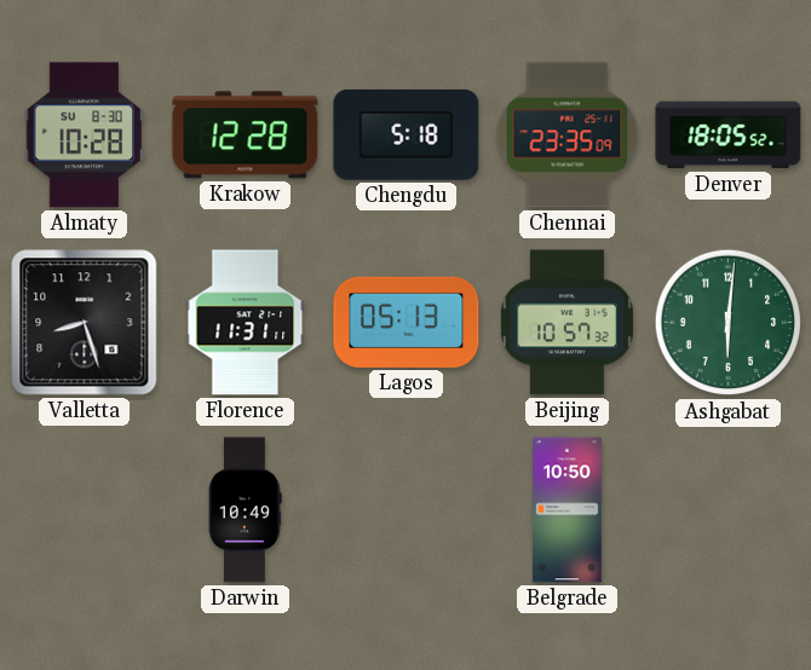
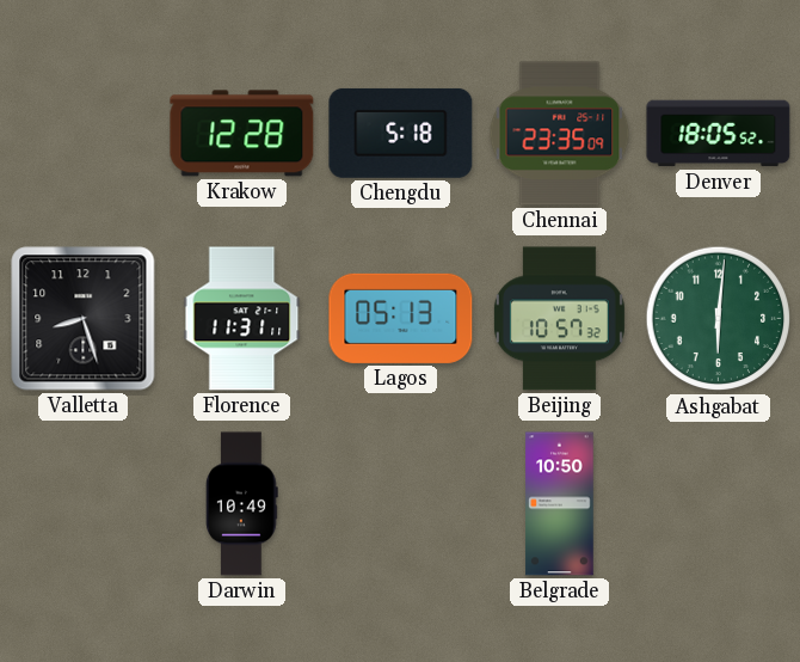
Almaty: 10:28 -> none (84, 135)
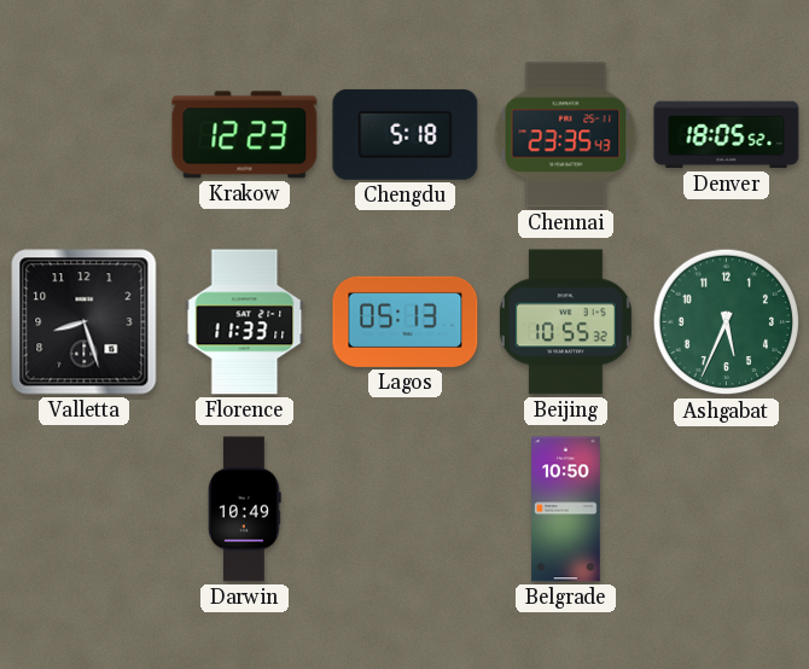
Krakow: 12:28 -> 12:23 (245, 135)
Chennai: 23:35:09 -> 23:35:43 (566, 135)
Florence: 11:31 -> 11:33 (245, 322)
Beijing: 10:57 -> 10:55 (565, 322)
Ashgabat: 6:01 -> 5:34 (727, 322)
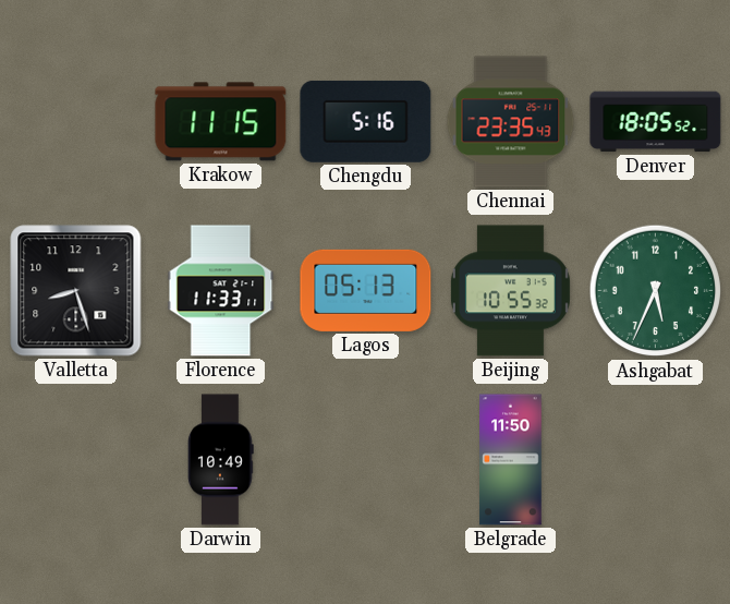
Krakow: 12:23 -> 11:15 (221, 122)
Chengdu: 5:18 -> 5:16 (366, 121)
Belgrade: 10:50 -> 11:50 (511, 460)
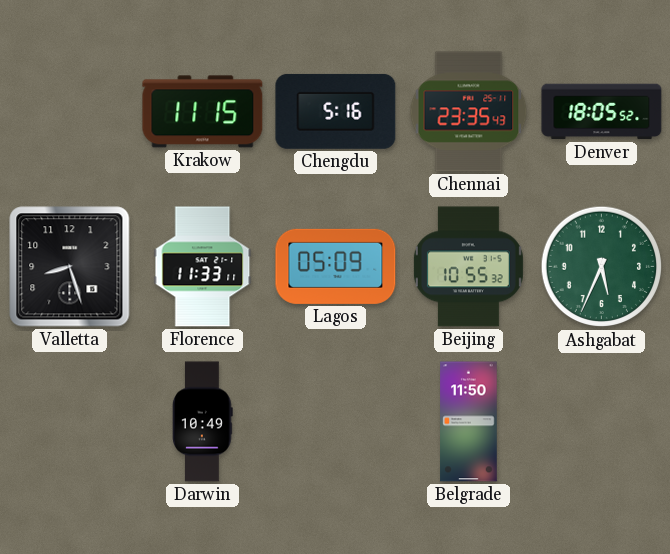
Lagos: 05:13 -> 05:09 (336, 266)
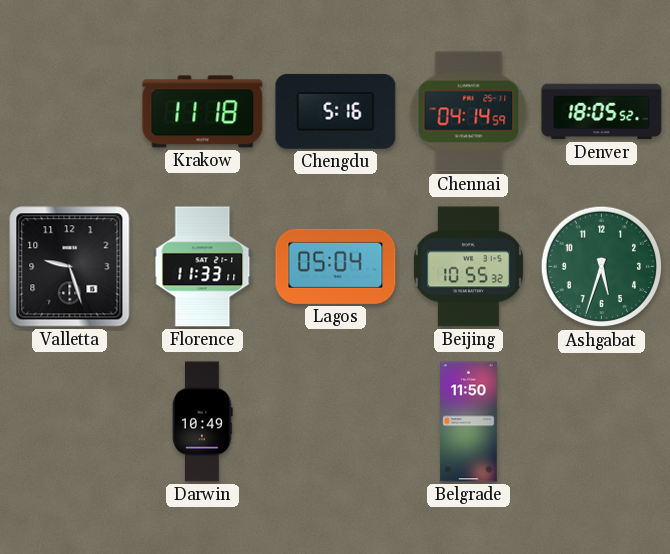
Krakow: 11:15 -> 11:18 (203, 112)
Chennai: 23:35 -> 04:14 (469, 112)
Valletta: 8:27 -> 9:27 (70, 267)
Lagos: 05:09 -> 05:04 (336, 266)
Ashgabat: 5:34 -> 5:33 (602, 267)
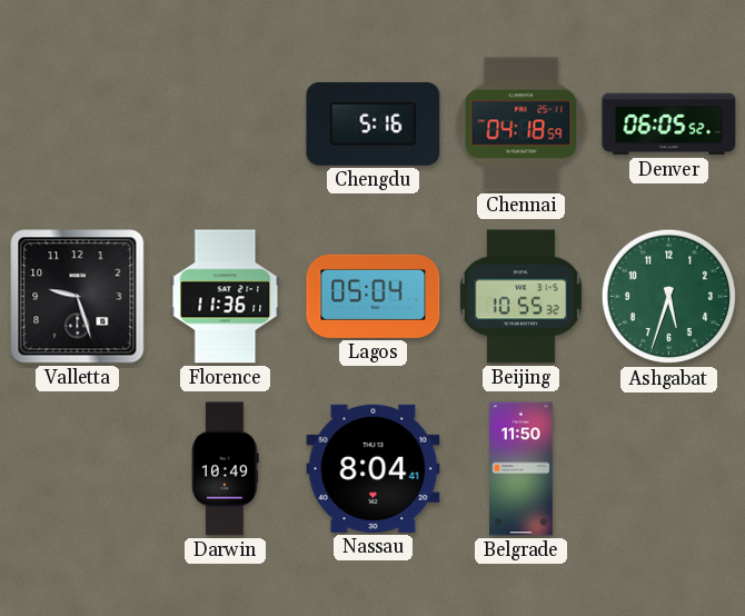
Krakow: 11:18 -> none (203, 112)
Chennai: 04:14 -> 04:18 (521, 125)
Denver: 18:05 -> 06:05 (669, 125)
Florence: 11:33 -> 11:36 (226, 297)
Nassau: none -> 8:04 (374, 468)
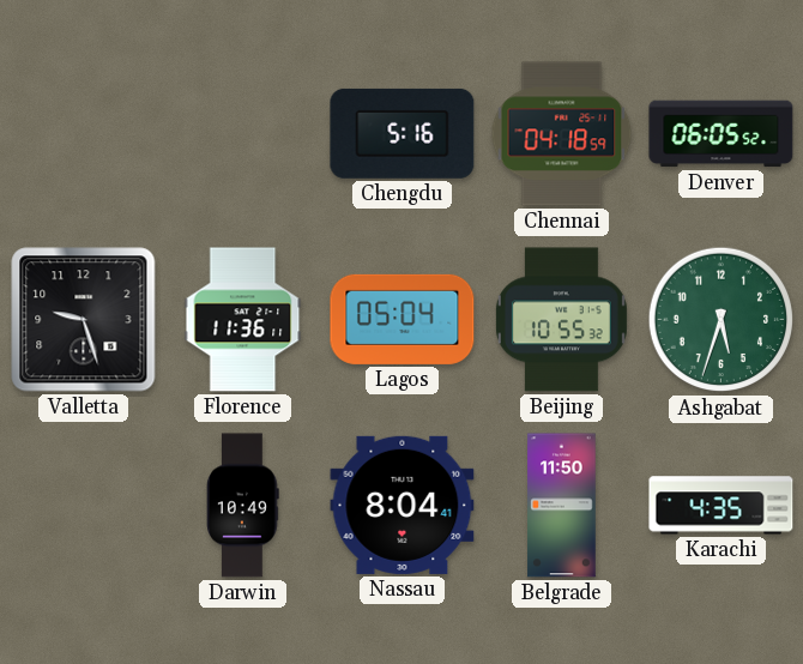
Karachi: none -> 4:35 (722, 506)
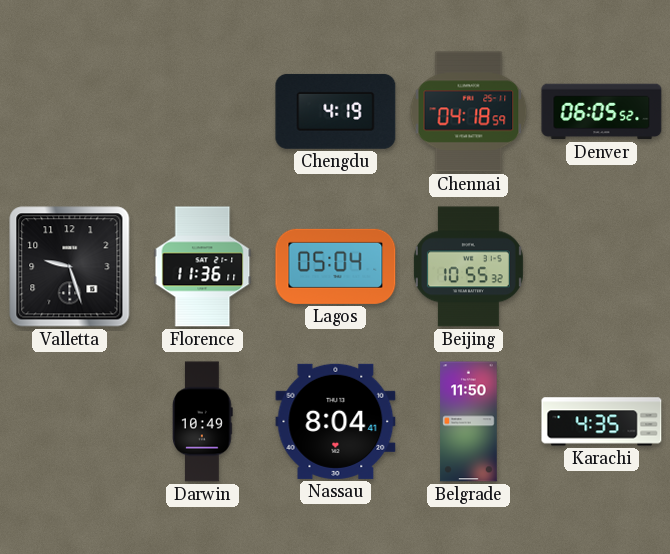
Chengdu: 5:16 -> 4:19 (336, 111)
Ashgabat: 5:33 -> none (722, 320)
